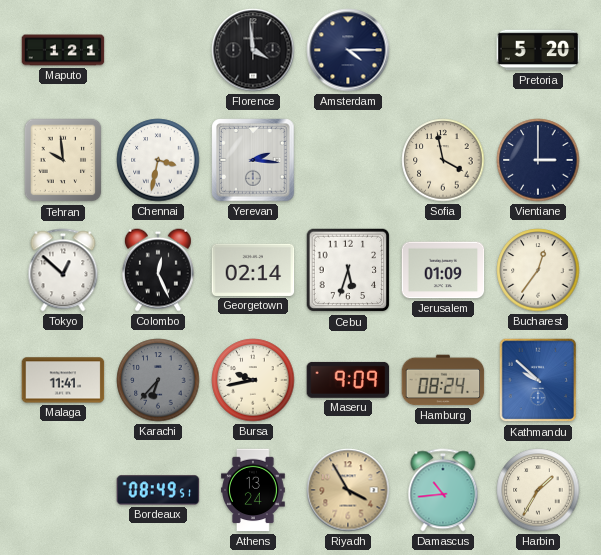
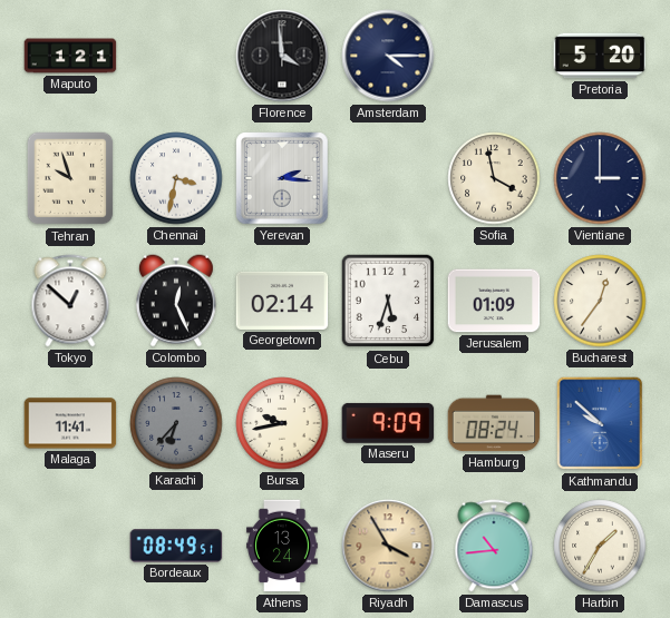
Tehran: 9:59 -> 9:57 (70, 178)
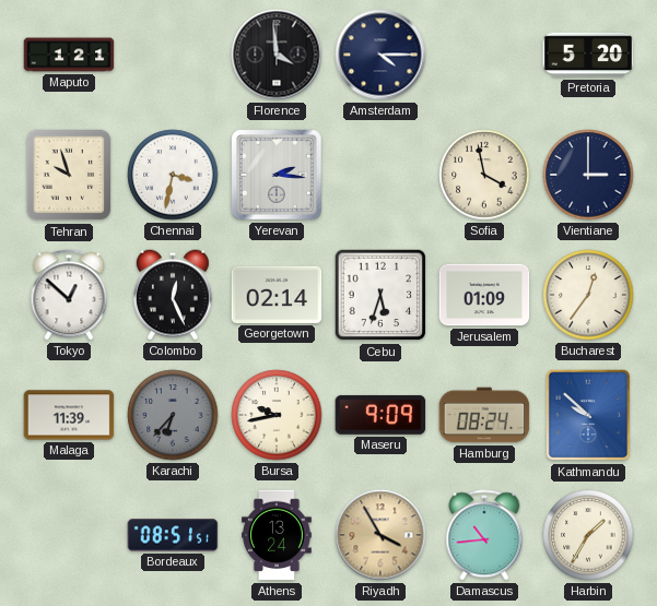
Malaga: 11:41 -> 11:39 (69, 415)
Bordeaux: 08:49 -> 08:51 (173, 535)
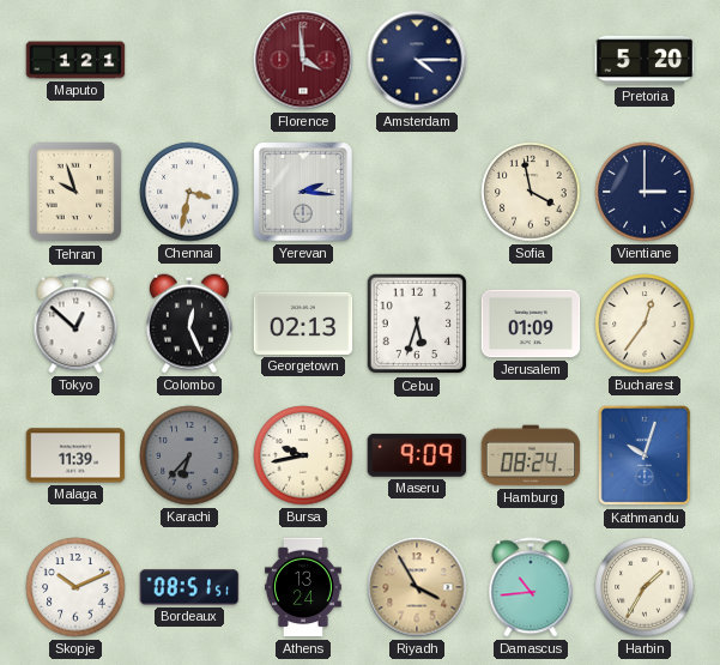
Florence dial: black -> burgundy (303, 60)
Georgetown: 02:14 -> 02:13 (303, 324)
Kathmandu: 9:52 -> 10:03 (645, 455)
Skopje: none -> 10:11 (75, 587)
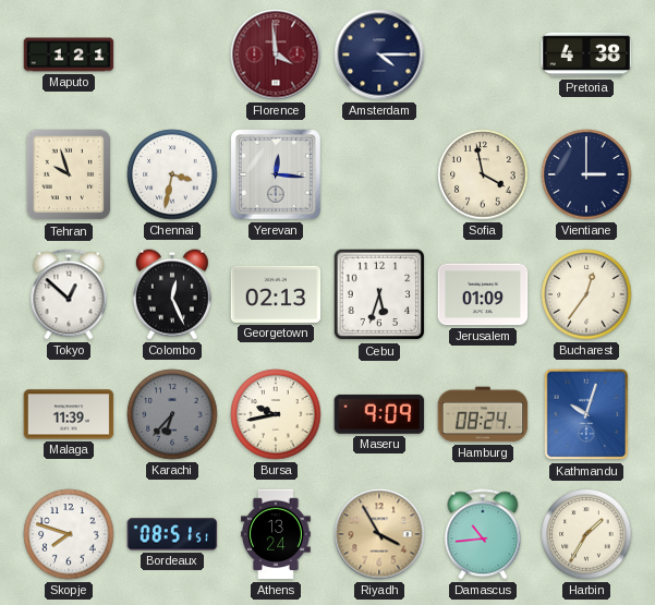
Pretoria: 5:20 -> 4:38 (586, 55)
Yerevan: 2:16 -> 12:16 (276, 174)
Skopje: 10:11 -> 7:48 (69, 534)
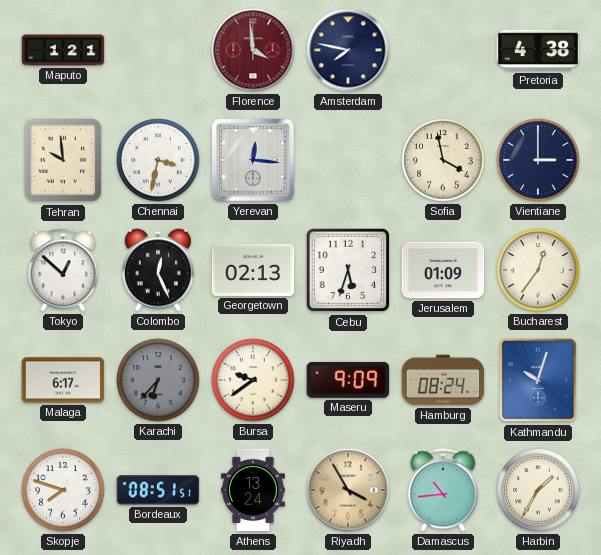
Amsterdam: 4:15 -> 7:47 (348, 50)
Tehran: 9:57 -> 9:59 (63, 160)
Malaga: 11:39 -> 6:17 (63, 380)
Bursa: 9:43 -> 9:39 (253, 380)
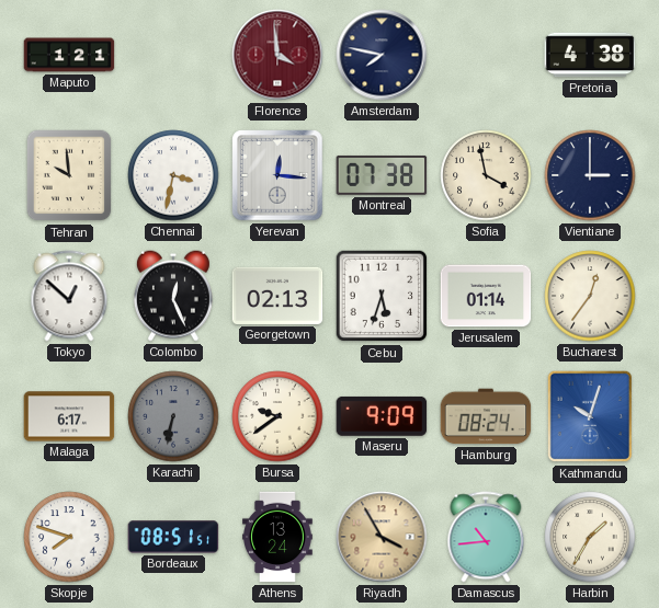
Montreal: none -> 07:38 (382, 175)
Jerusalem: 01:09 -> 01:14 (486, 296)
Karachi: 6:37 -> 6:32 (173, 416)
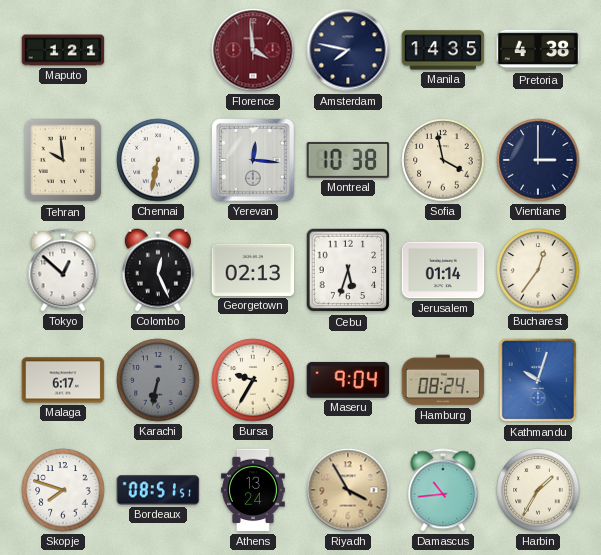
Manila: none -> 14:35 (443, 50)
Chennai: 3:32 -> 6:32 (158, 160)
Montreal: 07:38 -> 10:38 (348, 160)
Bursa: 9:39 -> 9:35 (253, 380)
Maseru: 9:09 -> 9:04 (348, 380)
